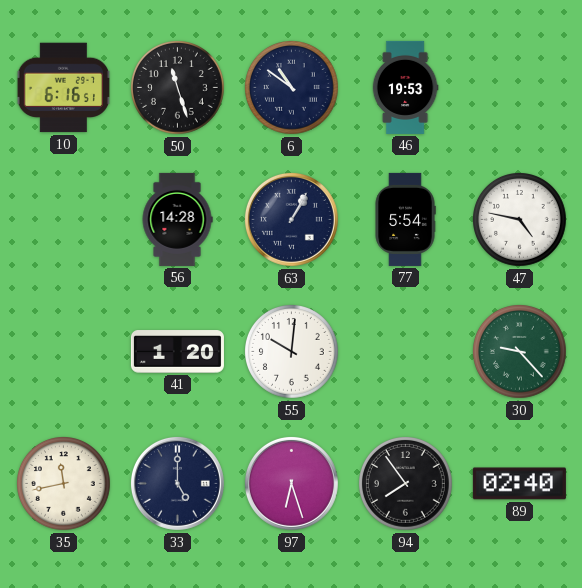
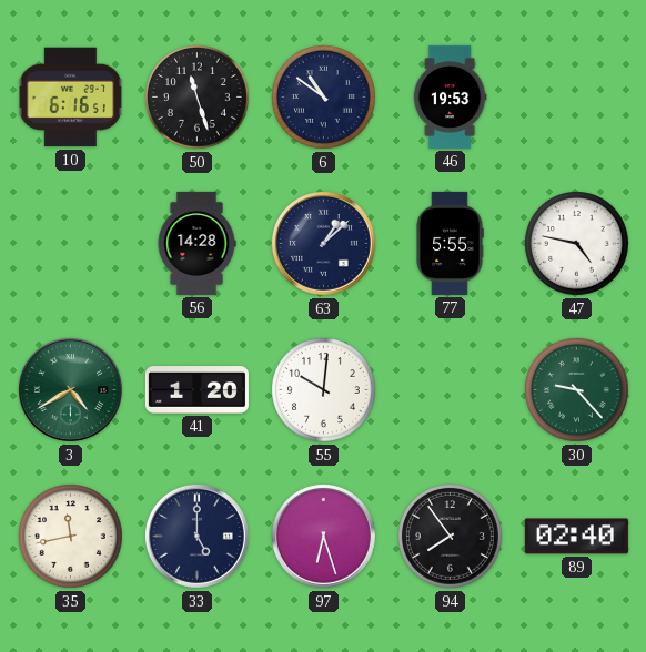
63: 1:05 -> 1:08 (323, 243)
77: 5:54 -> 5:55 (450, 243)
3: none -> 4:40 (70, 389)
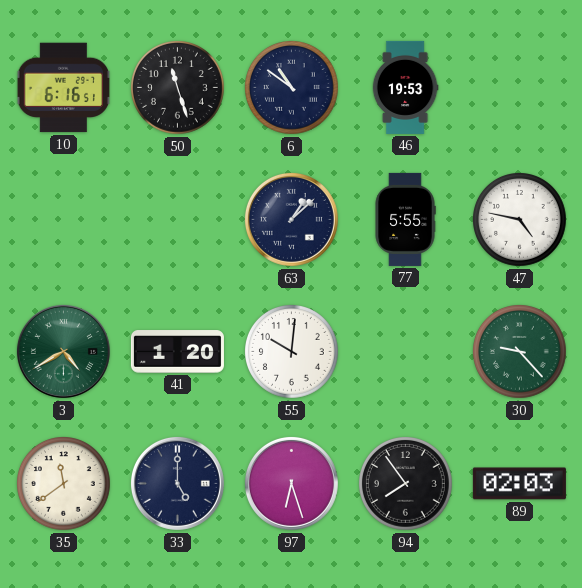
56: 14:28 -> none (196, 243)
35: 11:43 -> 11:39 (64, 484)
89: 02:40 -> 02:03 (519, 484)
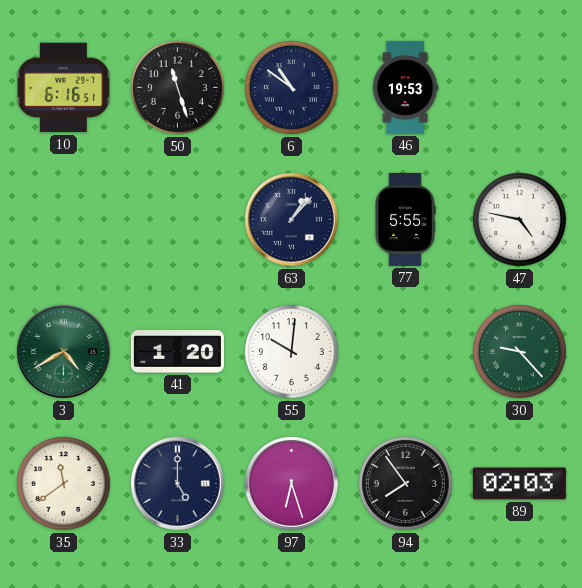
63: 1:08 -> 1:07 (291, 219)
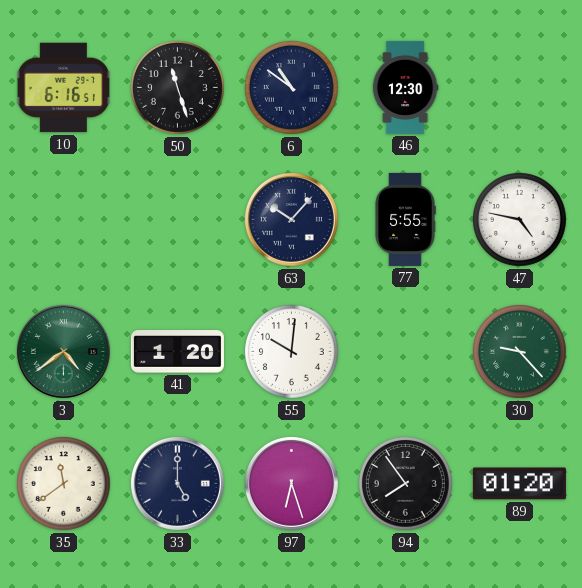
46: 19:53 -> 12:30 (405, 87)
63: 1:07 -> 10:07 (291, 219)
3: 4:40 -> 4:39 (63, 351)
89: 02:03 -> 01:20 (519, 484)
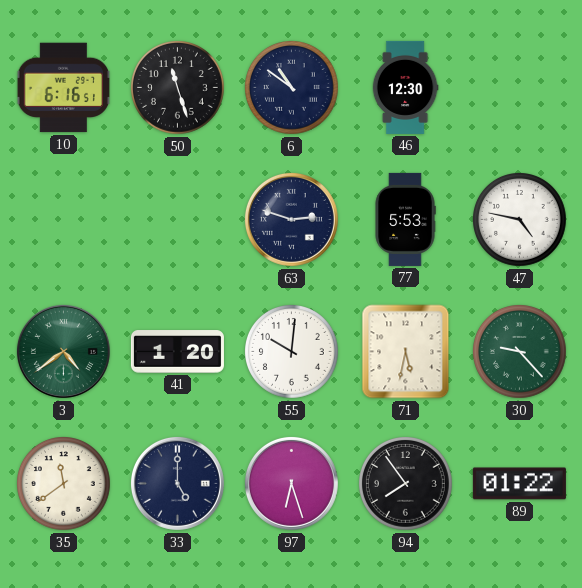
63: 10:07 -> 2:48 (291, 219)
77: 5:55 -> 5:53 (405, 219)
71: none -> 5:32 (406, 352)
89: 01:20 -> 01:22 (519, 484)
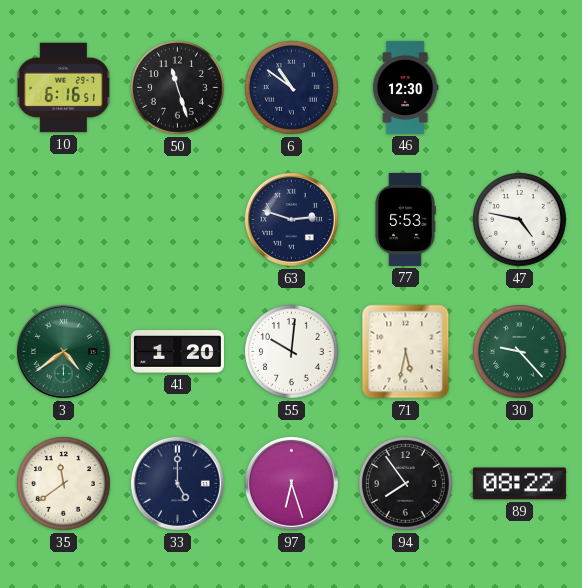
89: 01:22 -> 08:22 (519, 484)
